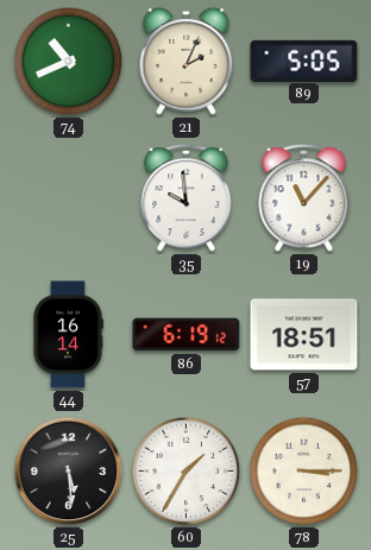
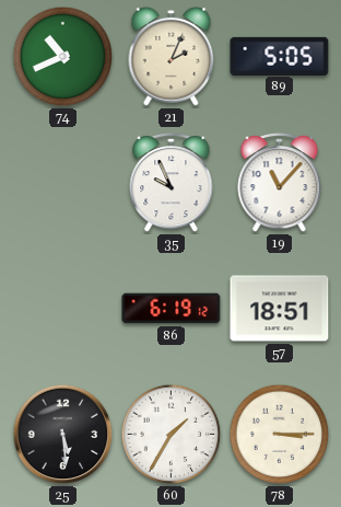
35: 9:59 -> 9:56 (172, 183)
44: 16:14 -> none (68, 335)
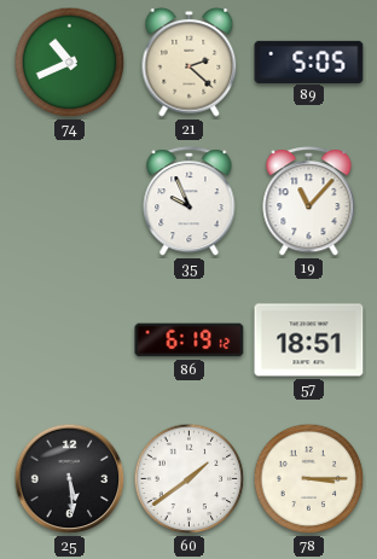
21: 2:04 -> 2:22 (190, 62)
60: 1:35 -> 1:39 (190, 479)
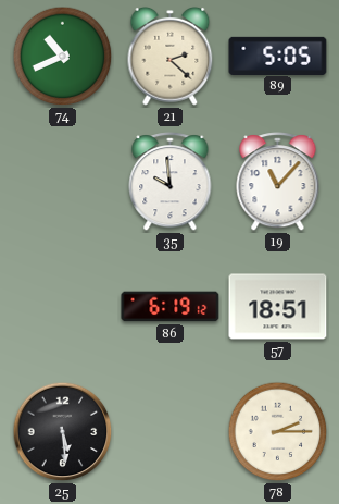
35: 9:56 -> 9:59 (171, 182)
60: 1:39 -> none (190, 479)
78: 3:15 -> 2:15 (278, 432)
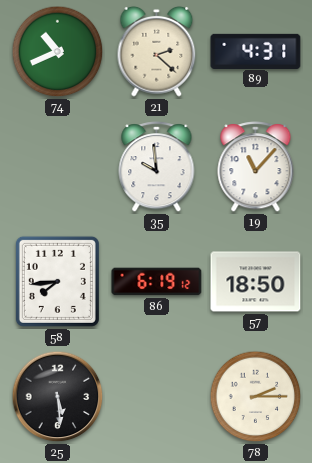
89: 5:05 -> 4:31 (256, 51)
58: none -> 7:44 (57, 281)
57: 18:51 -> 18:50 (256, 282)
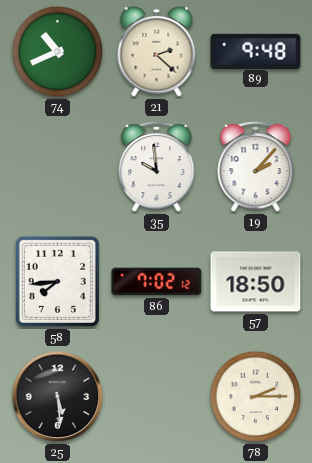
89: 4:31 -> 9:48 (256, 51)
19: 11:07 -> 2:07 (256, 167)
86: 6:19 -> 7:02 (157, 282)
